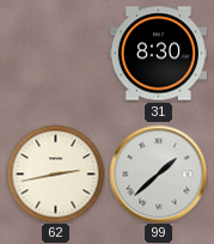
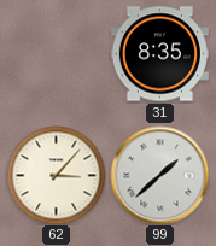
31: 8:30 -> 8:35 (159, 54)
62: 2:43 -> 3:07 (56, 175)
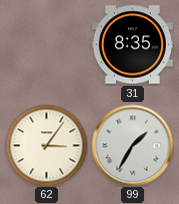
62: 3:07 -> 3:06 (46, 145)
99: 1:38 -> 1:35 (132, 145)
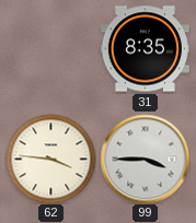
62: 3:06 -> 3:46 (50, 159)
99: 1:35 -> 3:45 (145, 159)
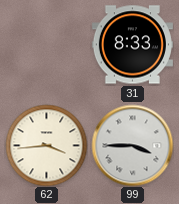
31: 8:35 -> 8:33 (132, 45)
62: 3:46 -> 3:44 (46, 145)
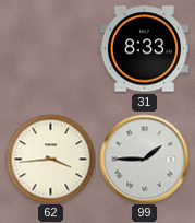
99: 3:45 -> 1:45 (144, 159)
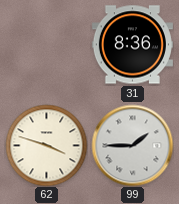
31: 8:33 -> 8:36 (132, 45)
62: 3:44 -> 3:48 (46, 145)
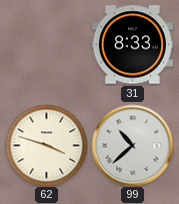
31: 8:36 -> 8:33 (132, 45)
99: 1:45 -> 10:38 (132, 145)
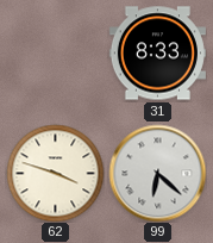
99: 10:38 -> 6:22 (157, 173)
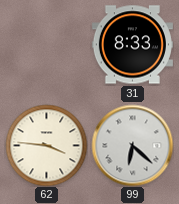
62: 3:48 -> 3:46 (46, 145)
